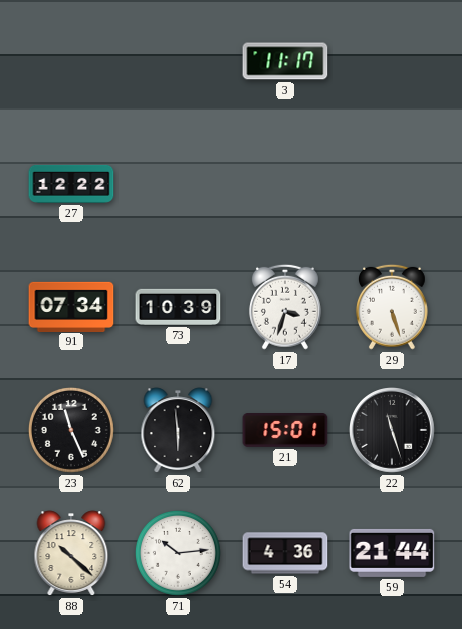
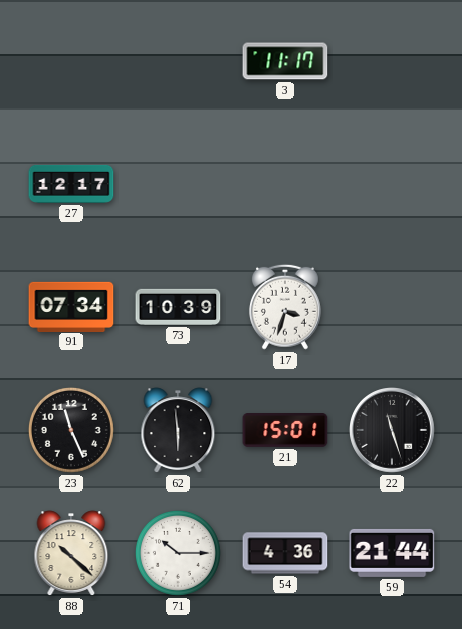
27: 12:22 -> 12:17 (71, 184)
29: 5:27 -> none (392, 307)
71: 10:14 -> 10:15 (178, 553)
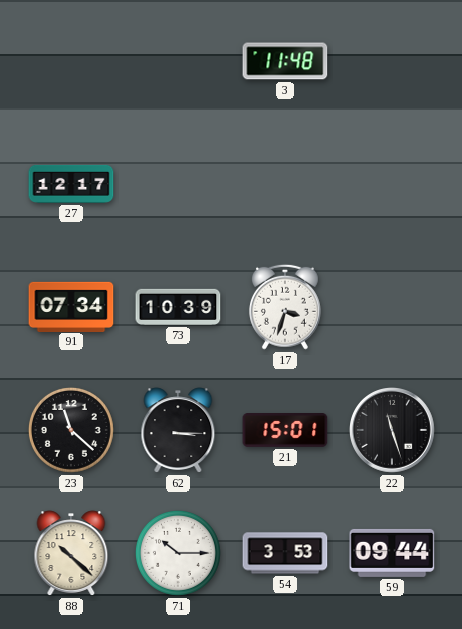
3: 11:17 -> 11:48 (285, 61)
23: 11:26 -> 11:22 (71, 430)
62: 5:59 -> 3:15 (178, 430)
54: 4:36 -> 3:53 (285, 553)
59: 21:44 -> 09:44 (392, 553)
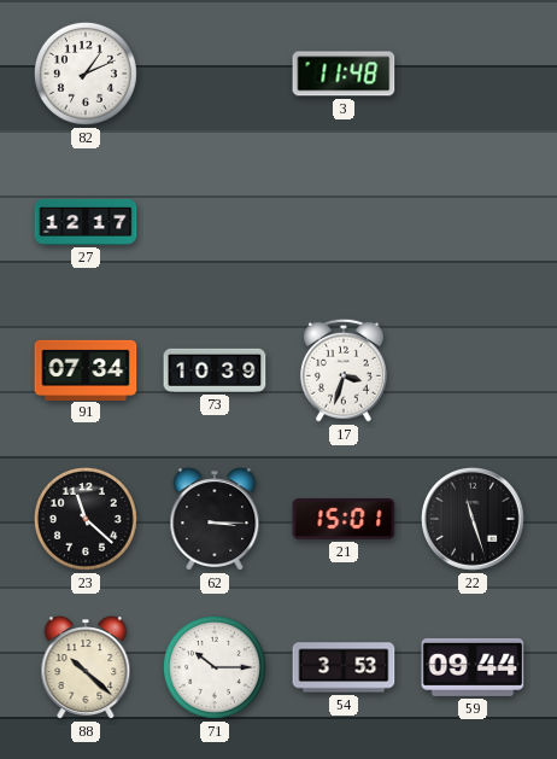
82: none -> 1:11 (86, 74)
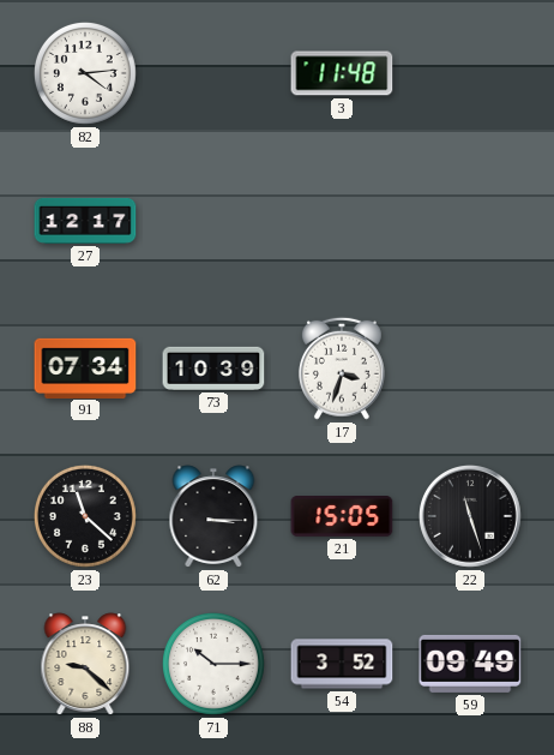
82: 1:11 -> 4:14 (85, 73)
21: 15:01 -> 15:05 (342, 517)
88: 10:22 -> 9:22 (85, 664)
54: 3:53 -> 3:52 (342, 664)
59: 09:44 -> 09:49 (470, 664)
